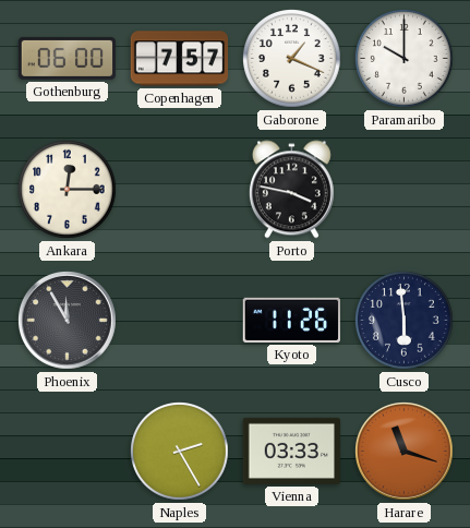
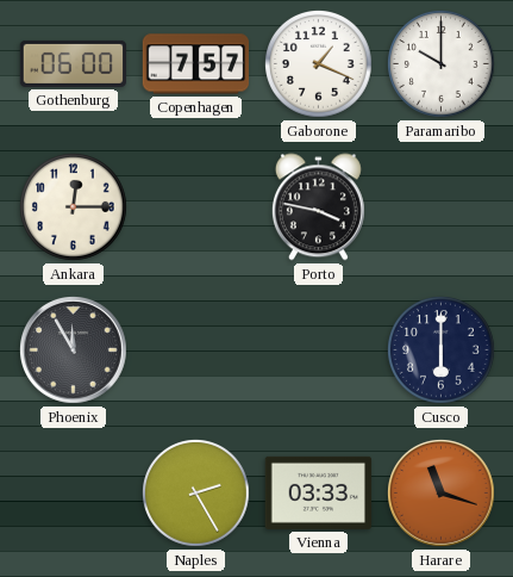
Kyoto: 11:26 -> none (291, 320)
Cusco: 5:59 -> 6:00 (442, 350)
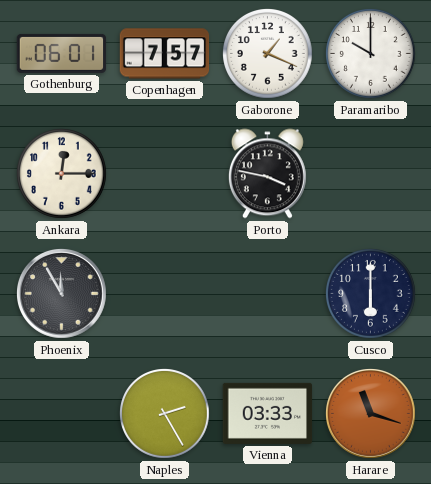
Gothenburg: 06:00 -> 06:01 (62, 53)
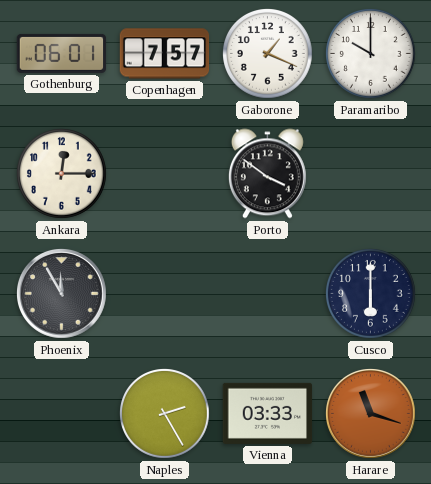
Porto: 3:47 -> 3:51 (267, 174)
